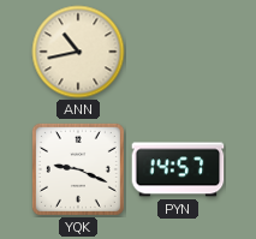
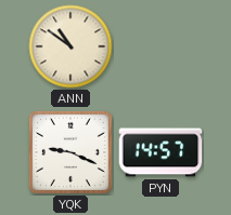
ANN: 10:43 -> 10:51 (70, 46)
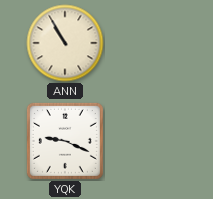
ANN: 10:51 -> 10:55 (65, 43)
PYN: 14:57 -> none (161, 152)
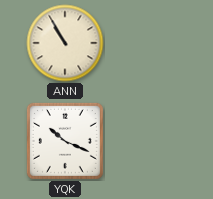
YQK: 9:19 -> 10:19 (65, 141)
